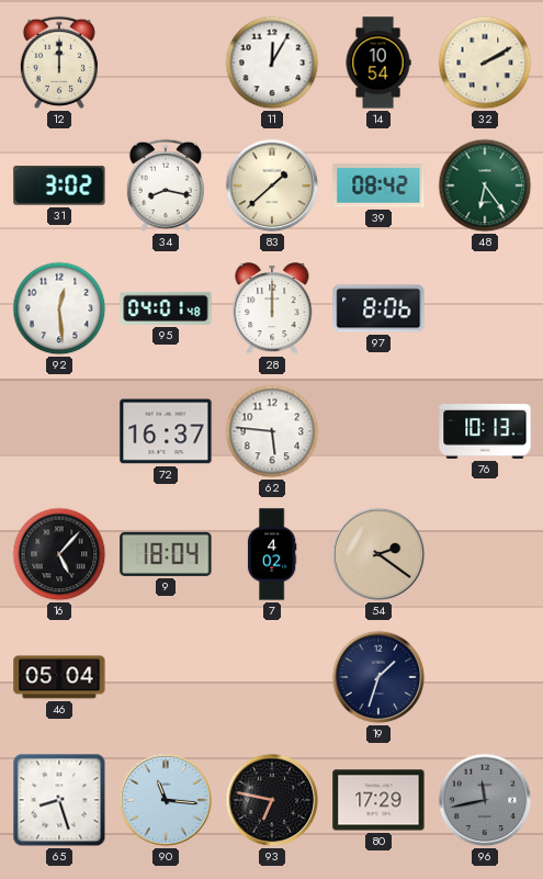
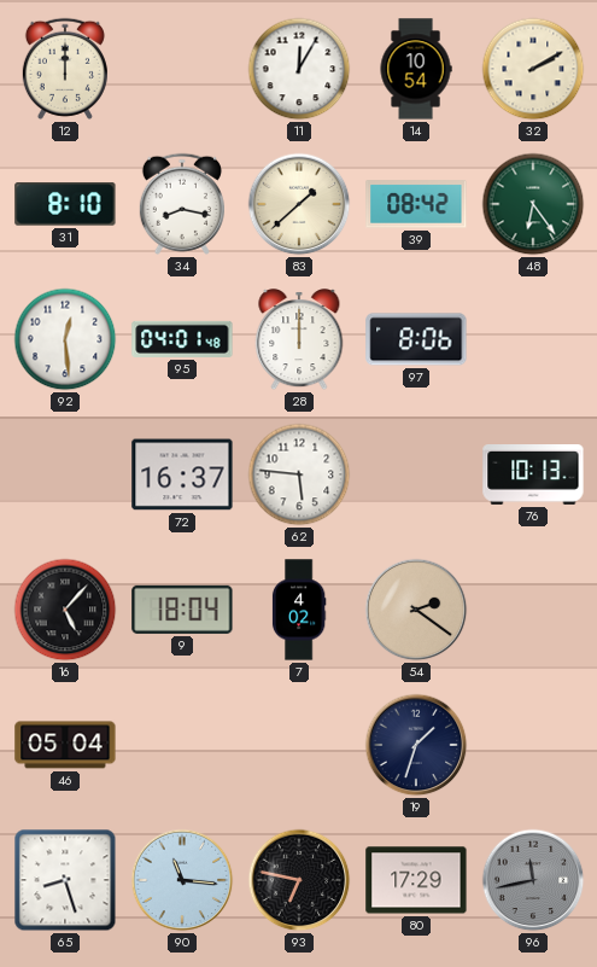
31: 3:02 -> 8:10 (65, 204)
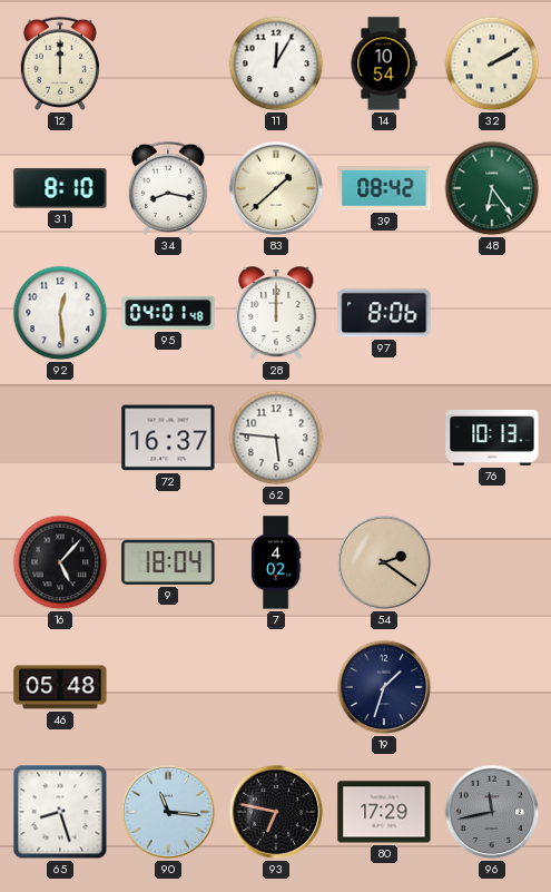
46: 05:04 -> 05:48 (60, 687)
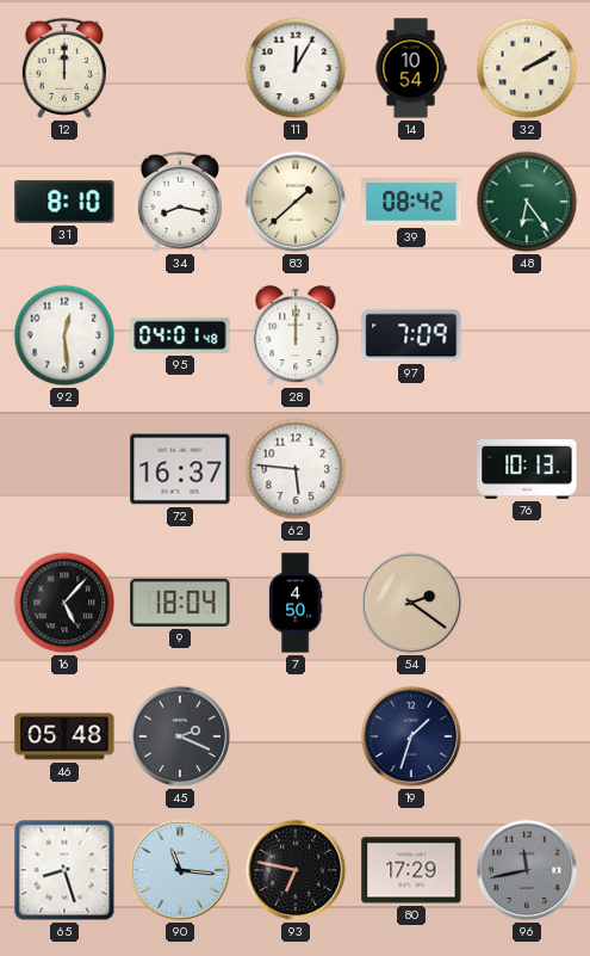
97: 8:06 -> 7:09 (411, 335)
7: 4:02 -> 4:50 (296, 603)
45: none -> 2:19 (180, 736)
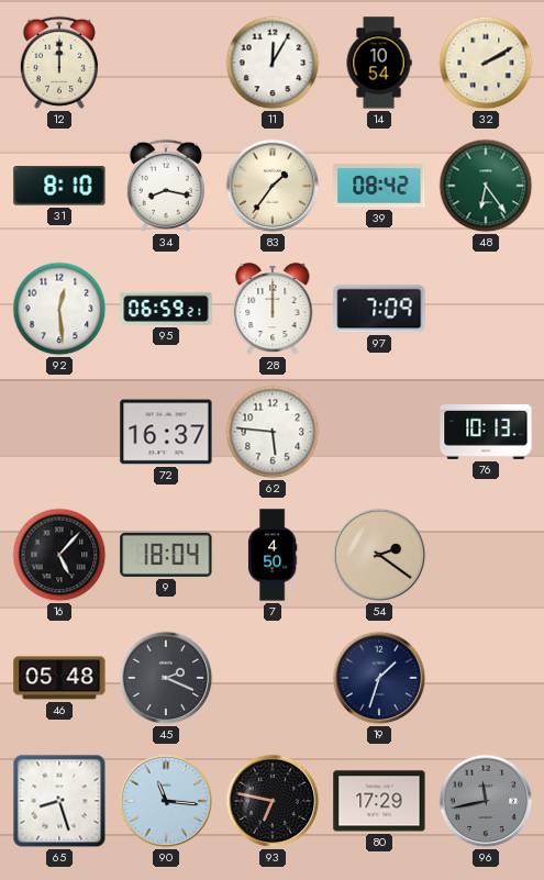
83: 1:38 -> 1:36 (273, 186)
95: 04:01 -> 06:59 (166, 309)
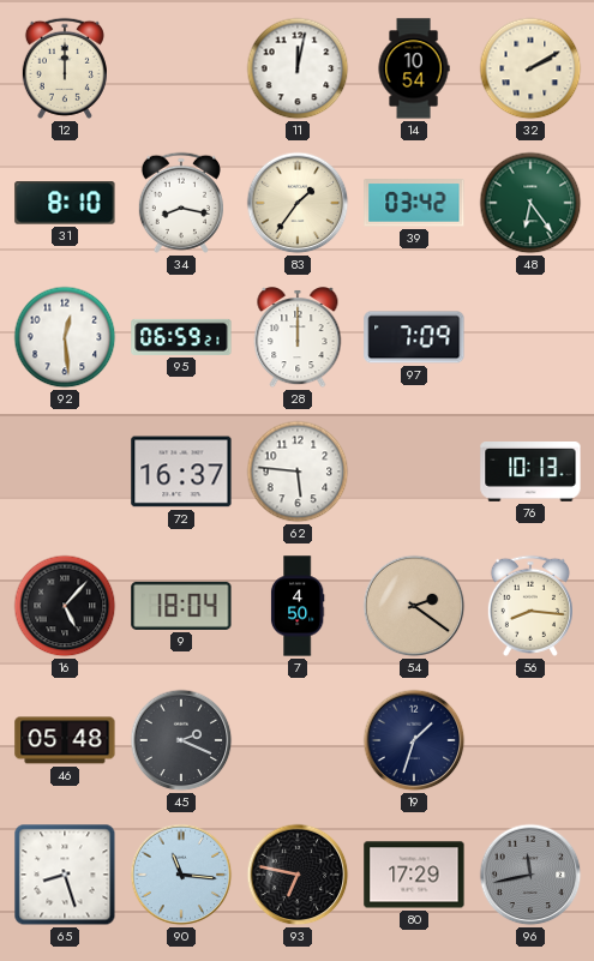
11: 12:05 -> 12:02 (298, 68)
39: 08:42 -> 03:42 (414, 203)
56: none -> 8:16 (530, 606)
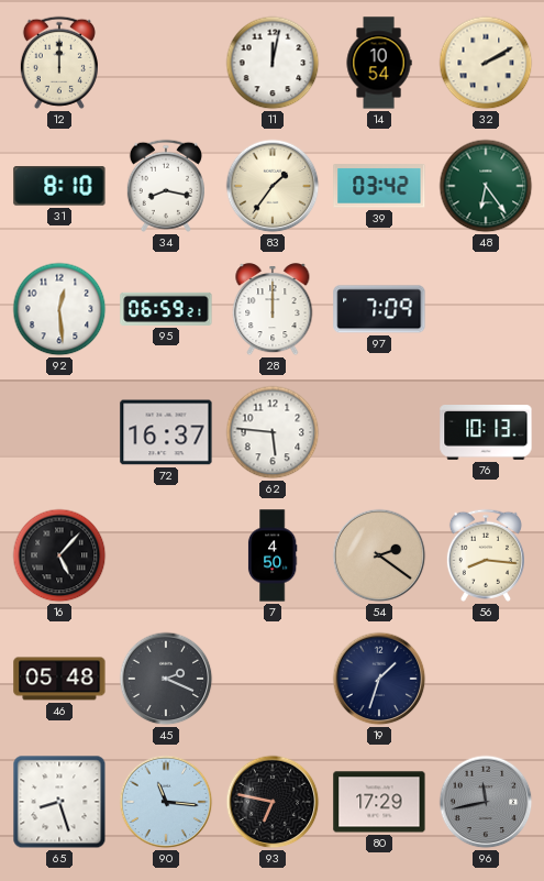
9: 18:04 -> none (181, 606)
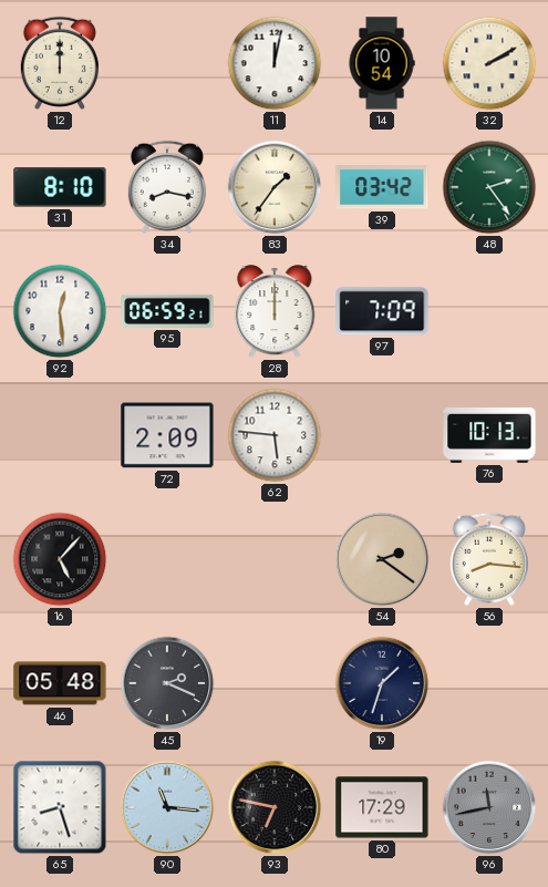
48: 6:24 -> 2:24 (489, 187)
72: 16:37 -> 2:09 (167, 435)
7: 4:50 -> none (273, 555)
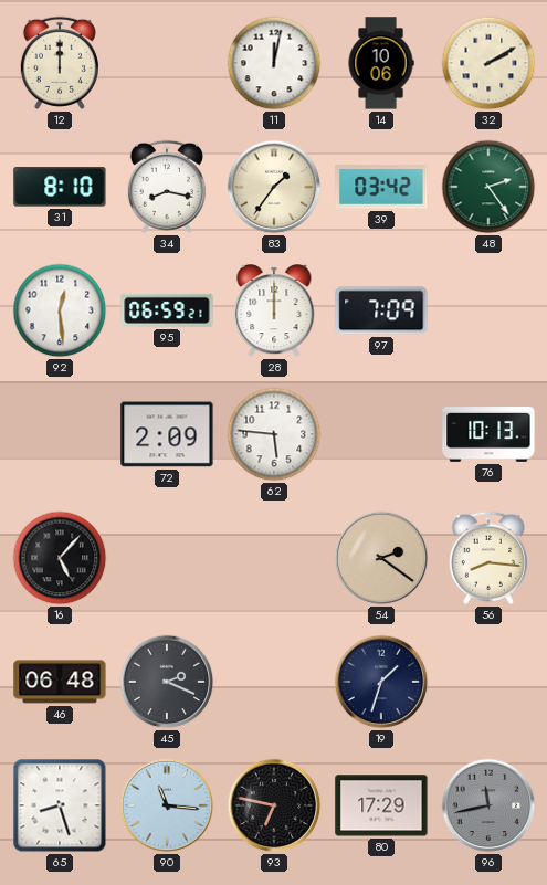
14: 10:54 -> 10:06 (381, 63)
46: 05:48 -> 06:48 (60, 682)
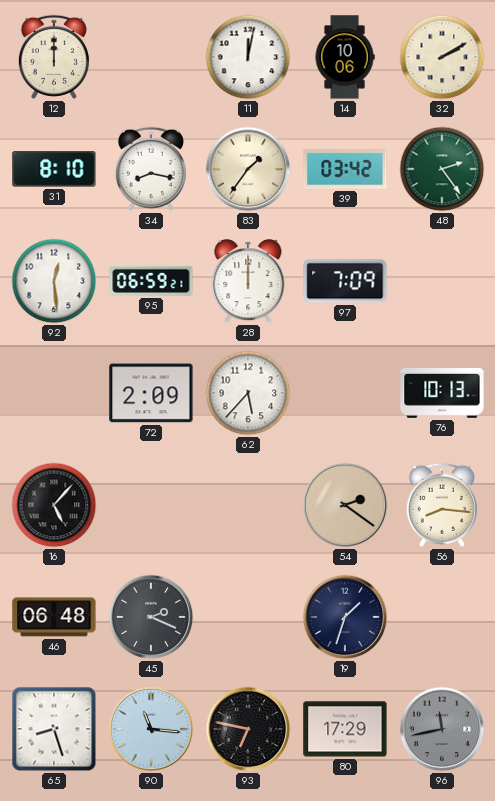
62: 5:46 -> 5:37 (248, 393)
